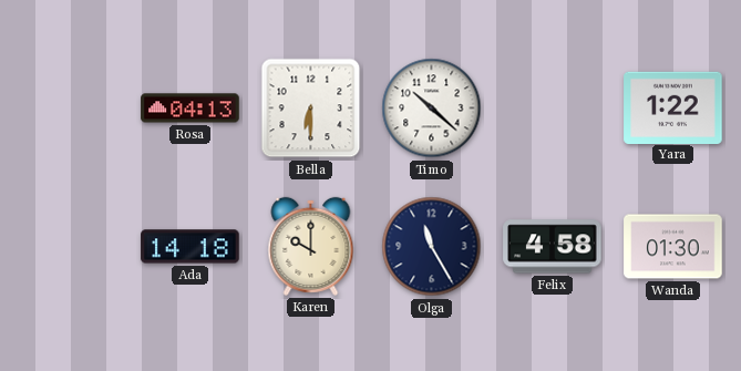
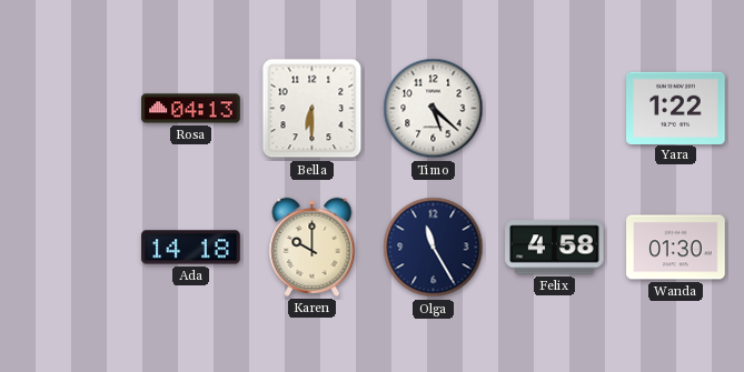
Timo: 10:22 -> 5:22 (434, 109)
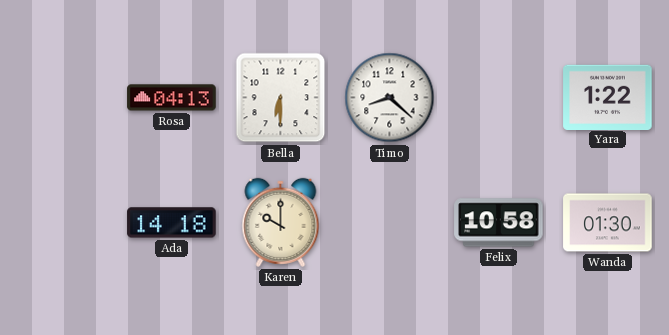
Timo: 5:22 -> 8:22 (390, 98)
Olga: 11:25 -> none (434, 248)
Felix: 4:58 -> 10:58 (499, 223)
